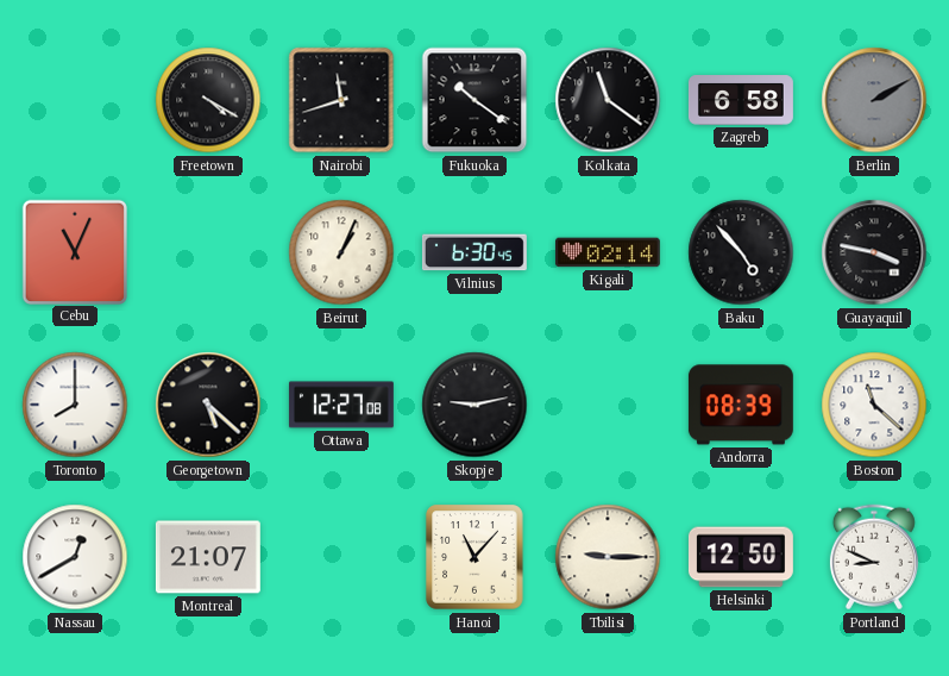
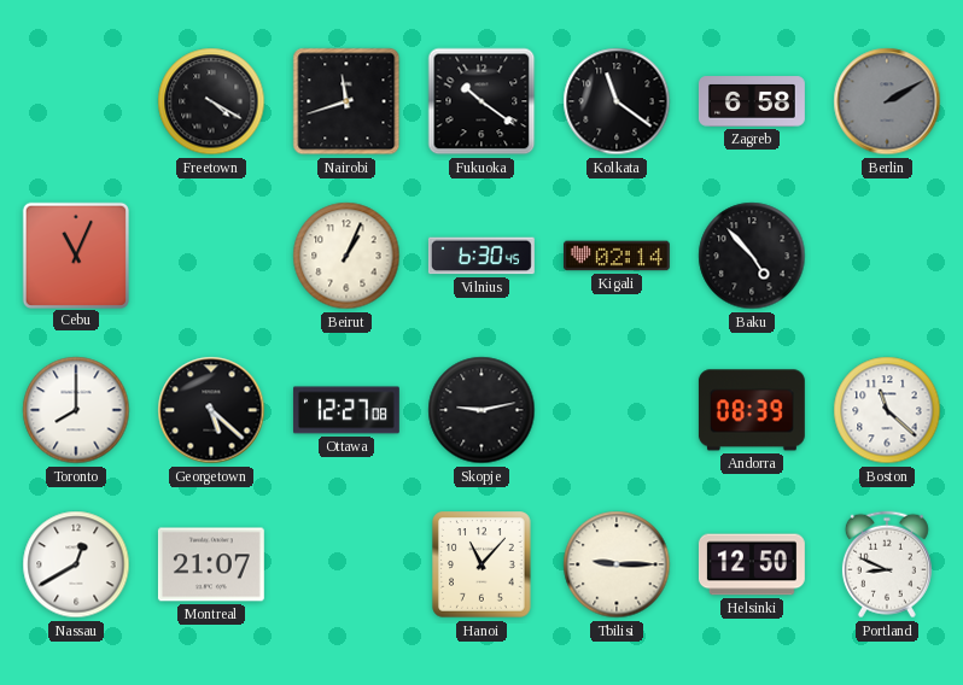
Guayaquil: 3:47 -> none (874, 252)
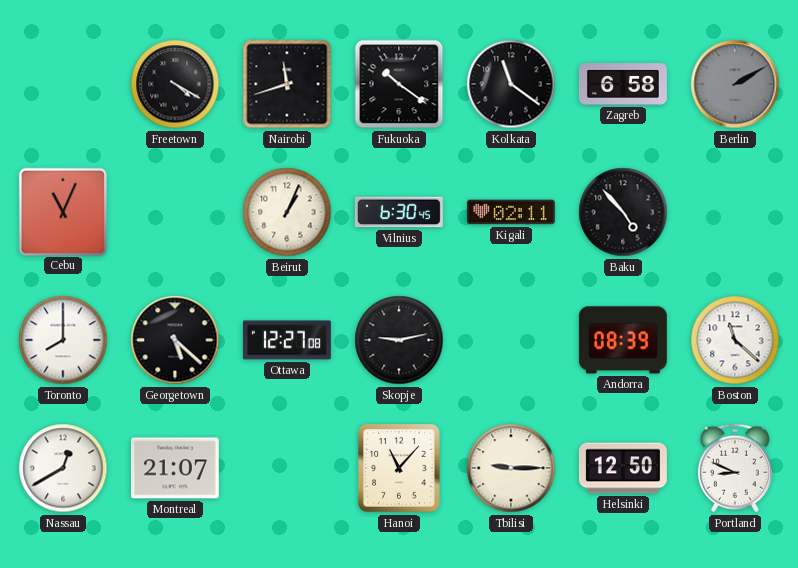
Kigali: 02:14 -> 02:11 (511, 212)
